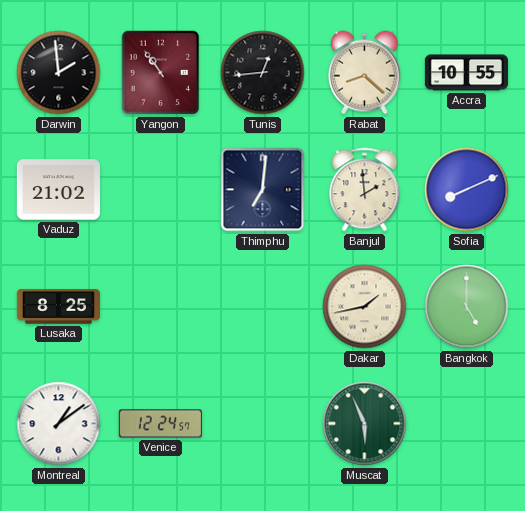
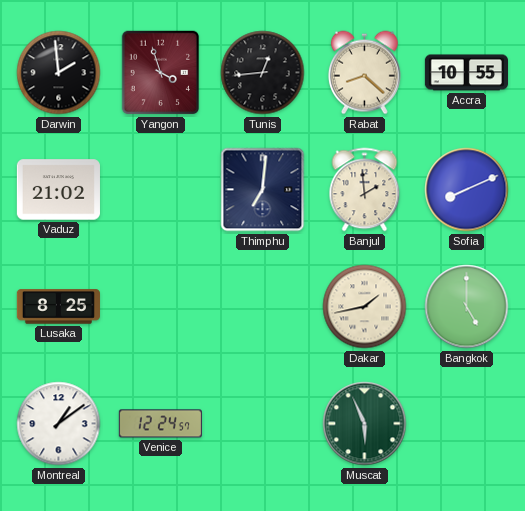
Yangon: 10:54 -> 3:57 (161, 73)
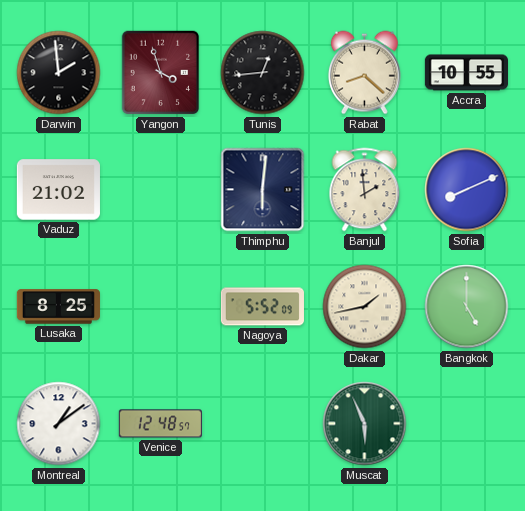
Thimphu: 7:01 -> 6:01 (263, 190)
Nagoya: none -> 5:52 (262, 307)
Venice: 12:24 -> 12:48 (160, 424)
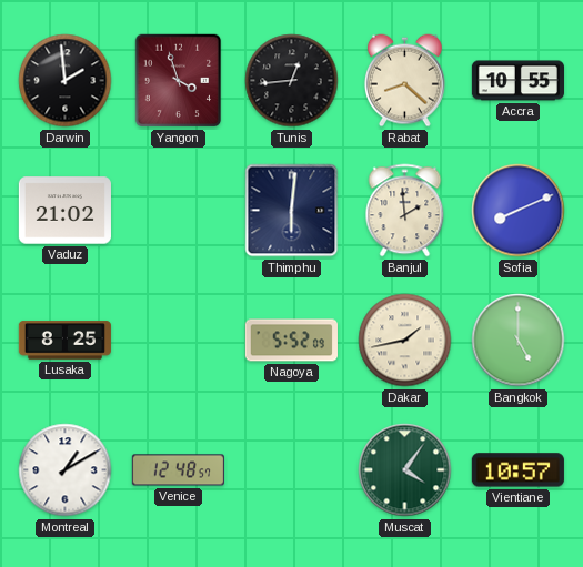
Montreal: 1:09 -> 1:10 (66, 470)
Muscat: 5:56 -> 4:06 (405, 470)
Vientiane: none -> 10:57 (517, 470)
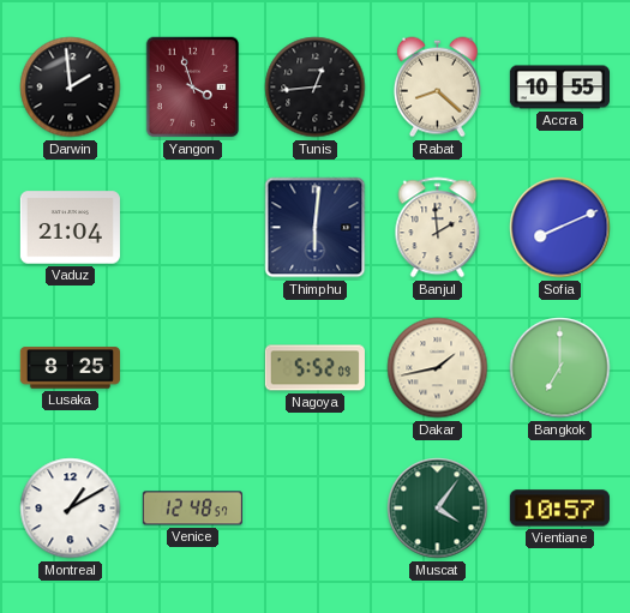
Vaduz: 21:02 -> 21:04 (70, 228)
Bangkok: 5:00 -> 7:00 (560, 368)
